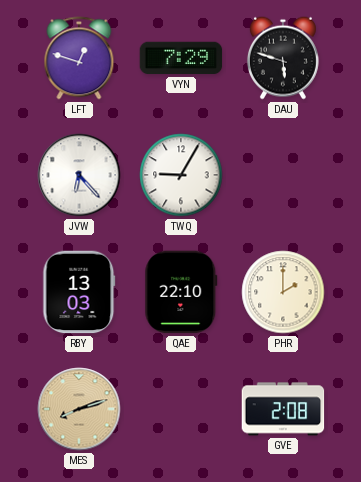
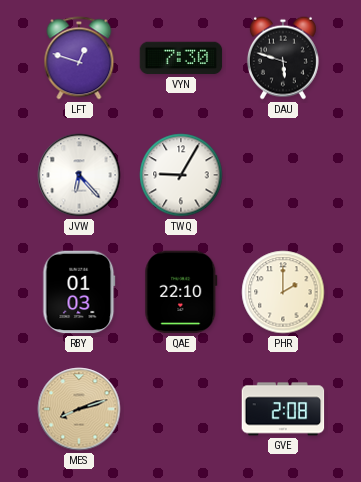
VYN: 7:29 -> 7:30 (181, 58)
RBY: 13:03 -> 01:03 (79, 292)
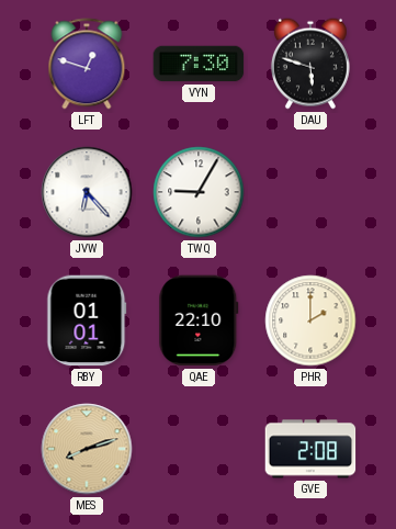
RBY: 01:03 -> 01:01 (87, 320)
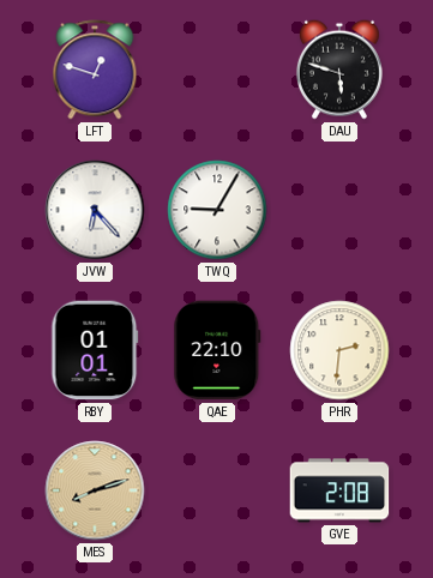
VYN: 7:30 -> none (199, 64)
PHR: 2:00 -> 2:31 (339, 350)
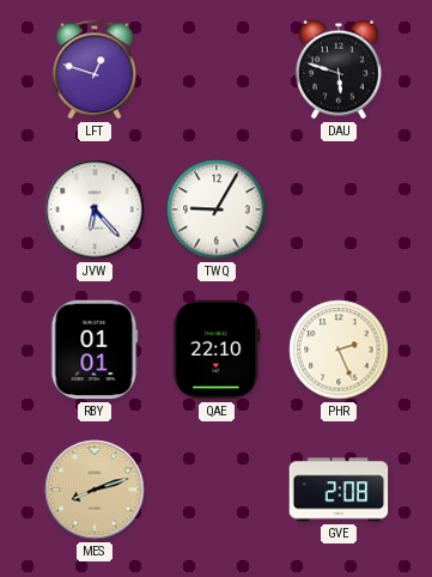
PHR: 2:31 -> 2:26 (339, 350)
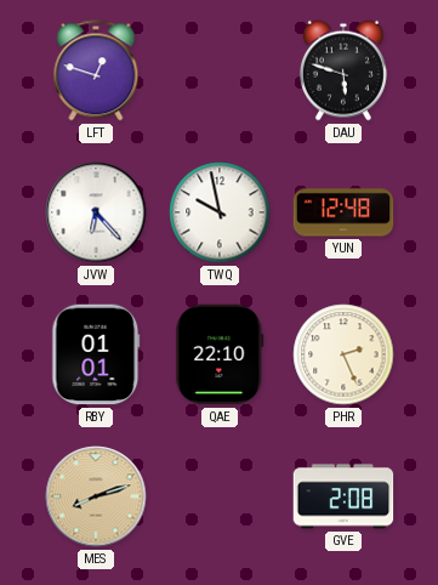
TWQ: 9:05 -> 9:58 (220, 212)
YUN: none -> 12:48 (343, 212)
